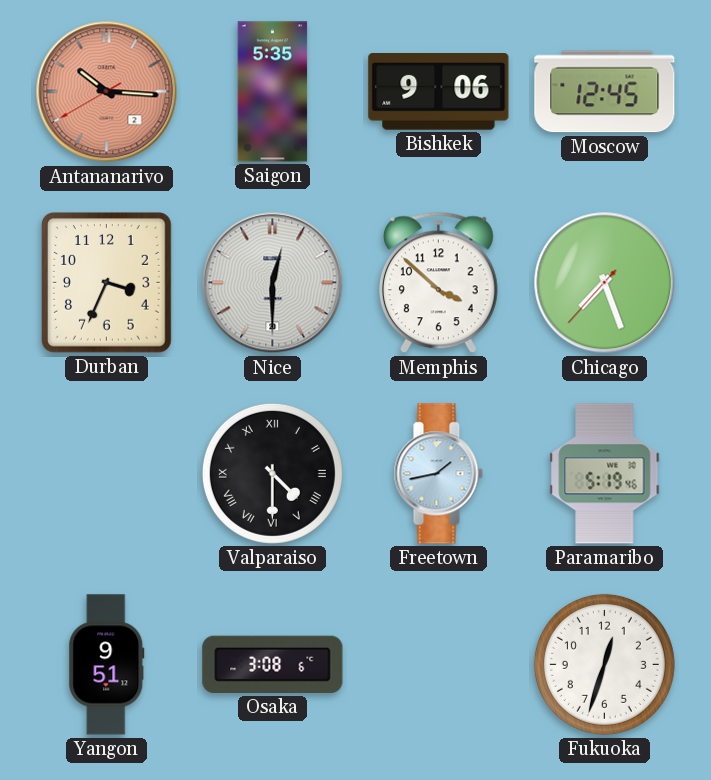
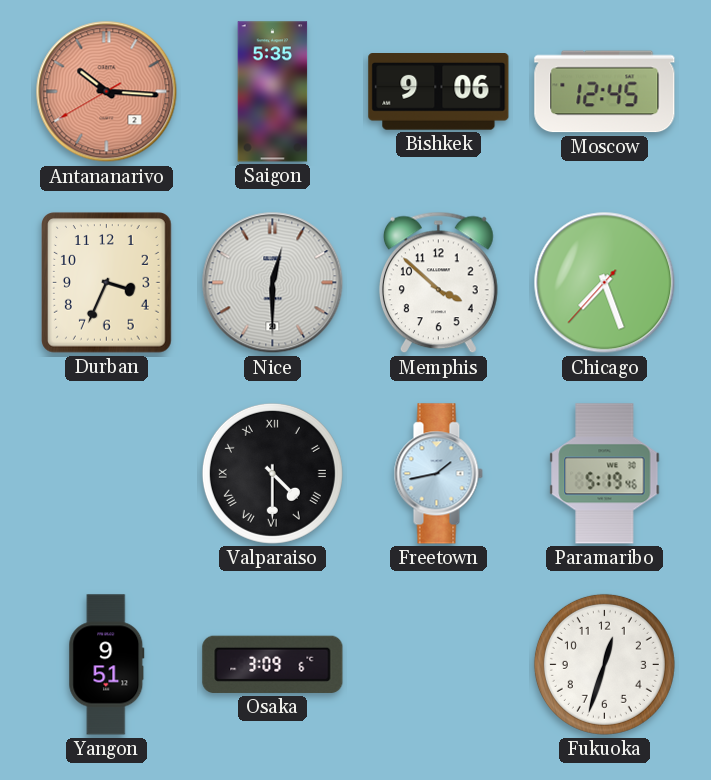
Osaka: 3:08 -> 3:09 (273, 664)
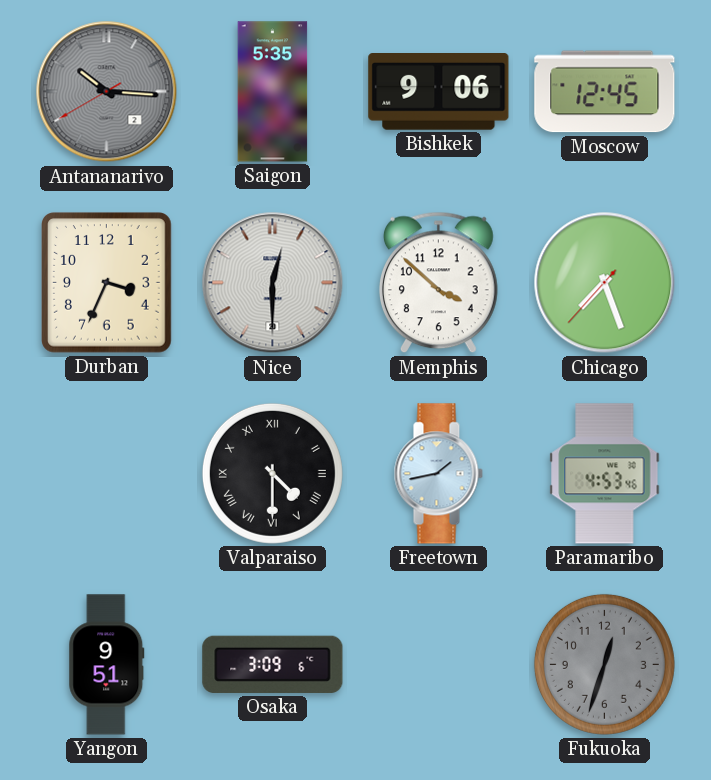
Antananarivo dial: salmon -> grey (107, 92)
Paramaribo: 5:19 -> 4:53 (605, 474)
Fukuoka dial: white -> grey (604, 664)
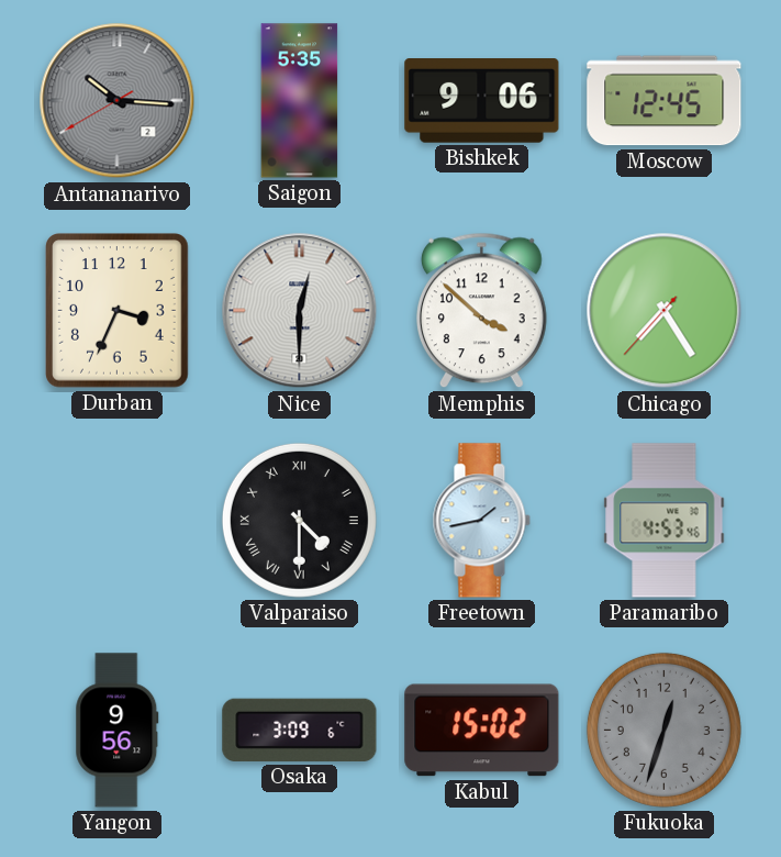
Chicago: 7:26 -> 7:24 (665, 311)
Yangon: 9:51 -> 9:56 (118, 731)
Kabul: none -> 15:02 (482, 731)
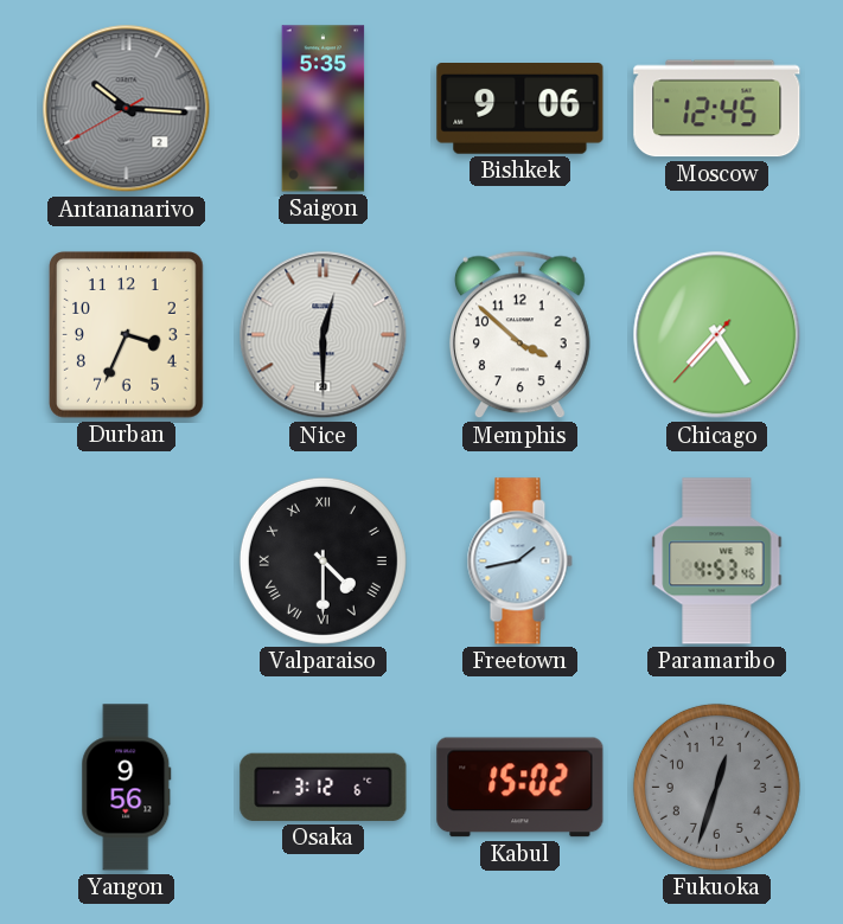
Osaka: 3:09 -> 3:12 (324, 787)
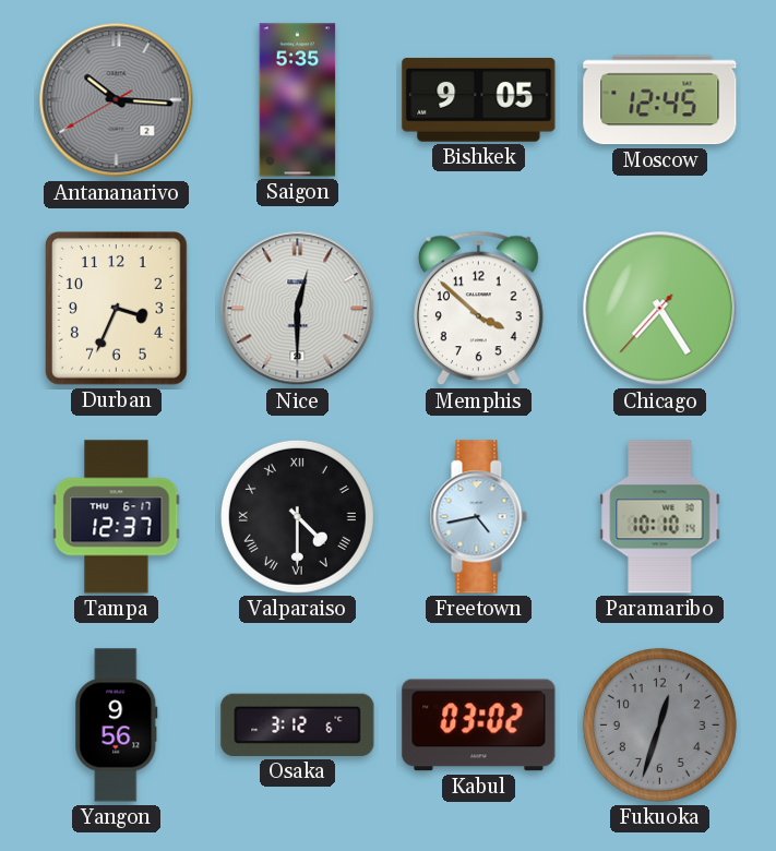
Bishkek: 9:06 -> 9:05 (479, 100)
Tampa: none -> 12:37 (117, 517)
Freetown: 1:43 -> 4:43 (478, 517)
Paramaribo: 4:53 -> 10:10 (660, 517)
Kabul: 15:02 -> 03:02 (479, 726)
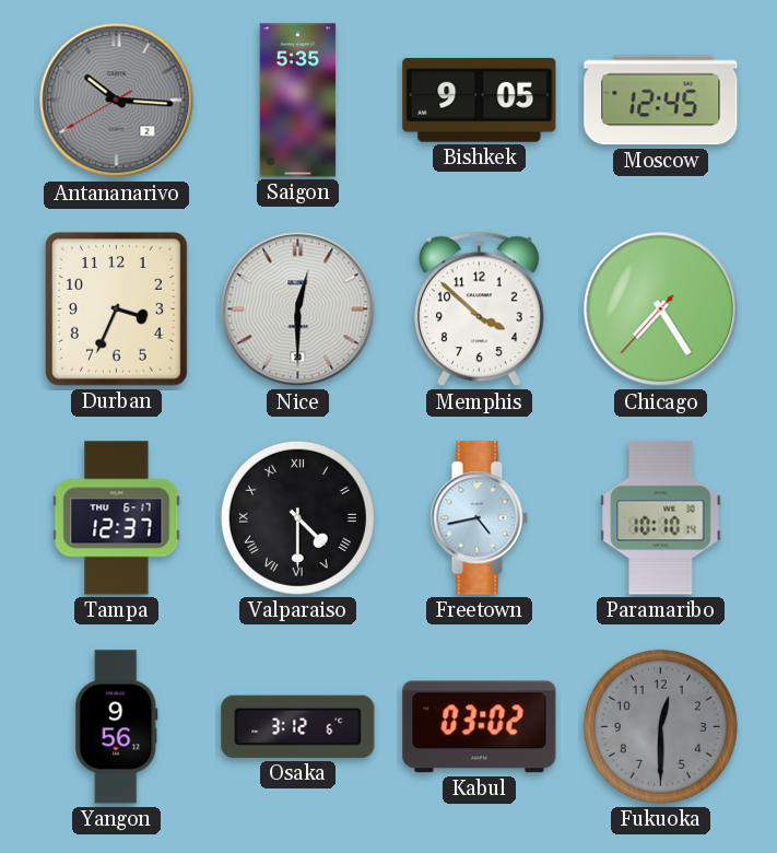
Fukuoka: 12:33 -> 12:30 (660, 726)
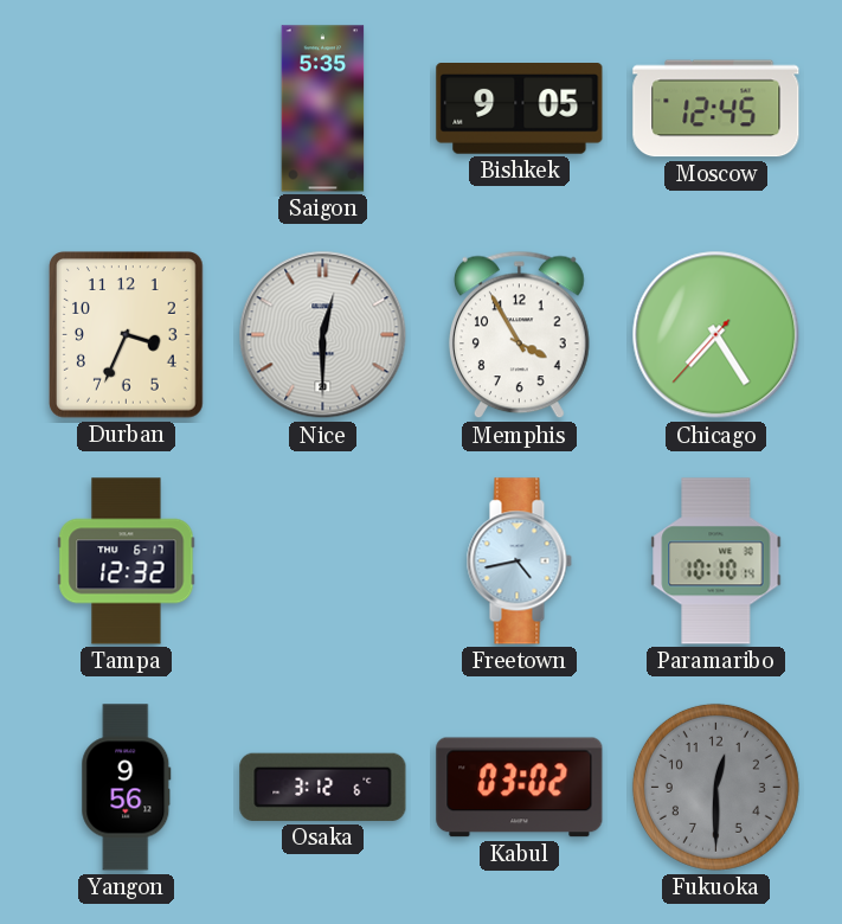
Antananarivo: 10:15 -> none (117, 101)
Memphis: 3:52 -> 3:55 (519, 335)
Tampa: 12:37 -> 12:32 (127, 562)
Valparaiso: 4:30 -> none (297, 517)
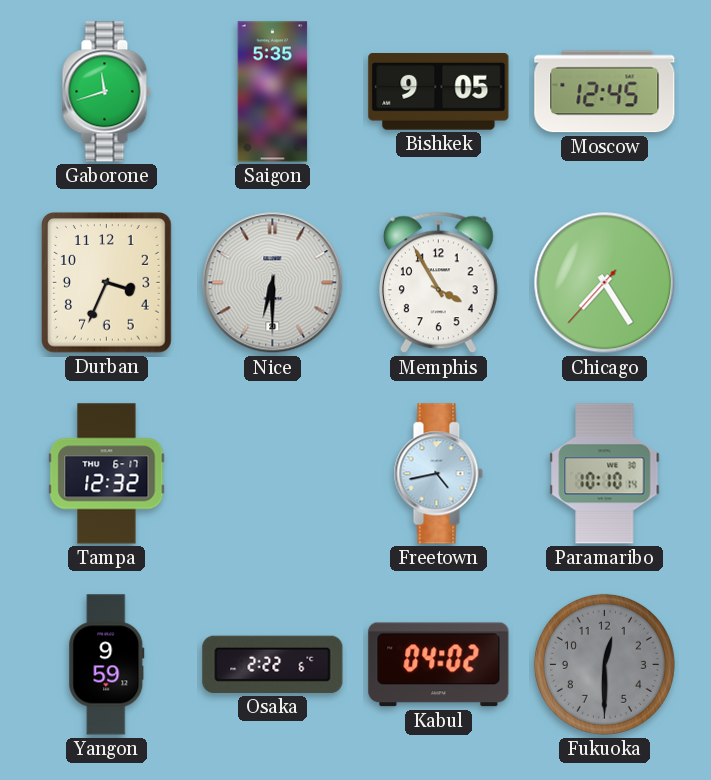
Gaborone: none -> 11:42 (106, 92)
Nice: 12:30 -> 6:30 (273, 283)
Yangon: 9:56 -> 9:59 (107, 665)
Osaka: 3:12 -> 2:22 (273, 664)
Kabul: 03:02 -> 04:02 (439, 665)
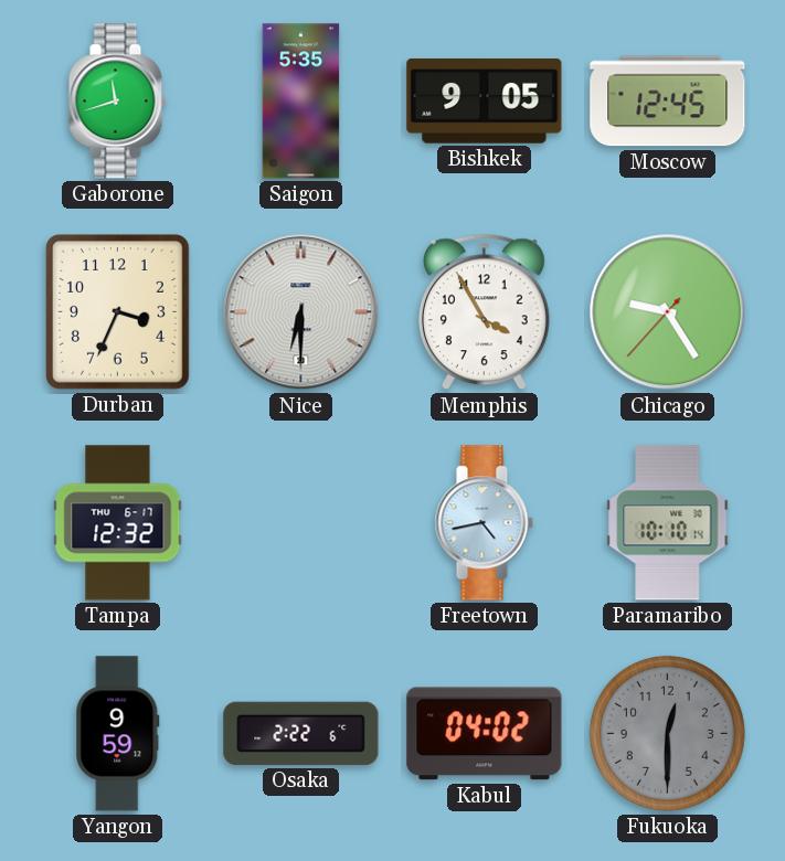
Chicago: 7:24 -> 9:24 (668, 312)
